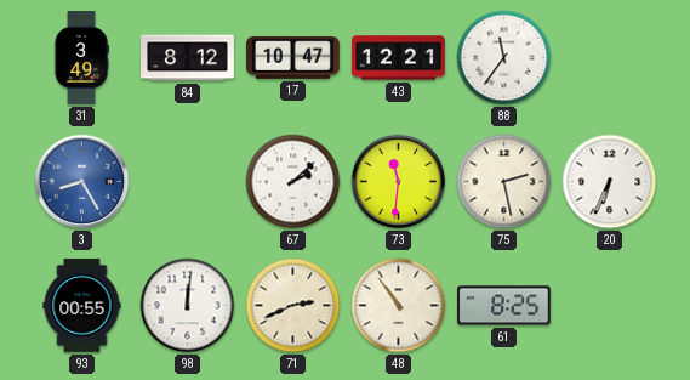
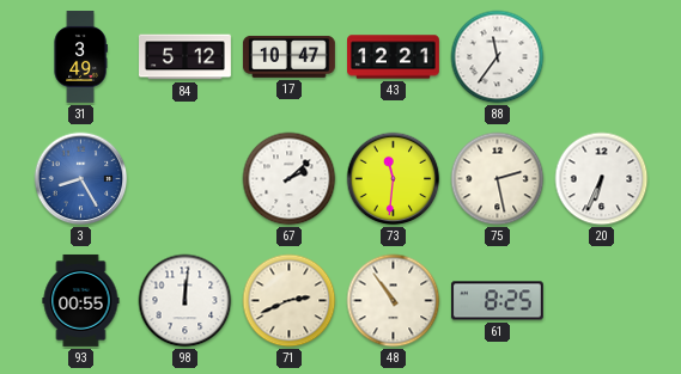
84: 8:12 -> 5:12 (186, 57)
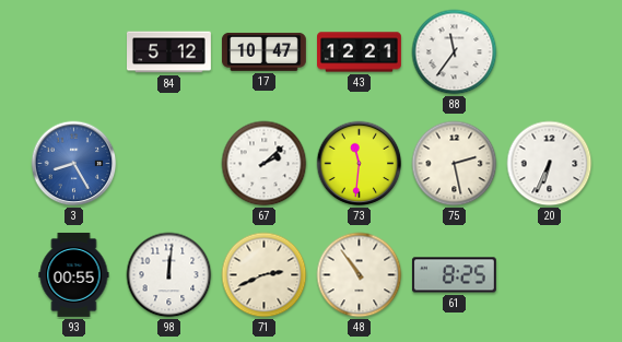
31: 3:49 -> none (80, 57)
